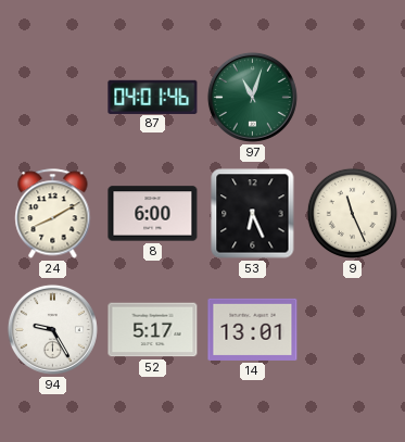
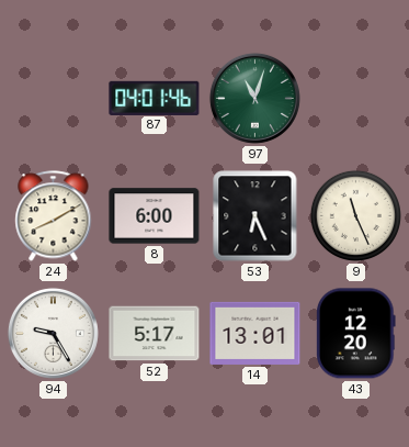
43: none -> 12:20 (356, 334)
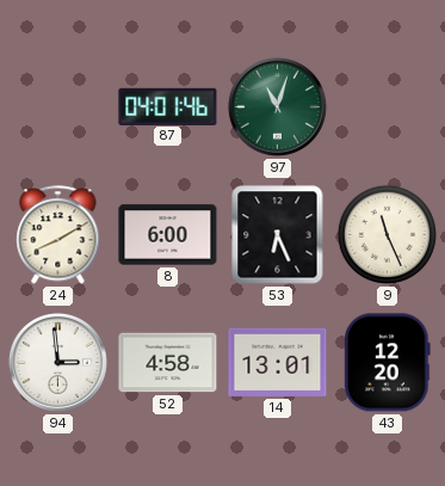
94: 9:25 -> 2:59 (57, 362)
52: 5:17 -> 4:58 (168, 363)
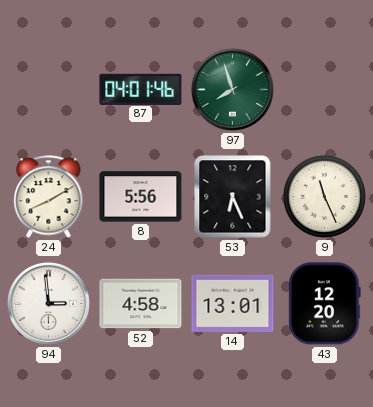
97: 11:03 -> 7:57 (232, 89)
8: 6:00 -> 5:56 (141, 197)
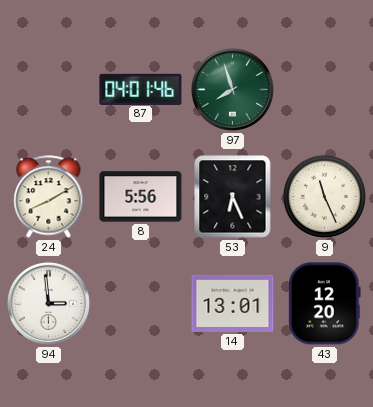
52: 4:58 -> none (141, 304)
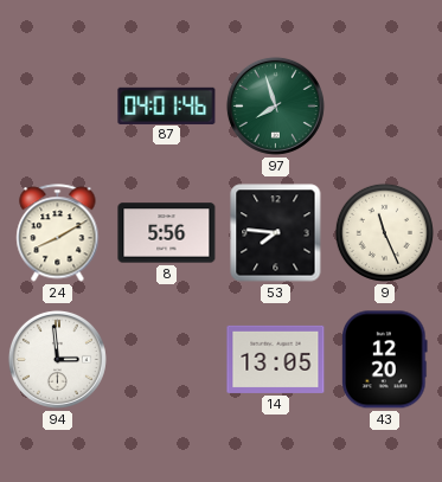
53: 6:26 -> 7:46 (276, 233)
14: 13:01 -> 13:05 (276, 359)
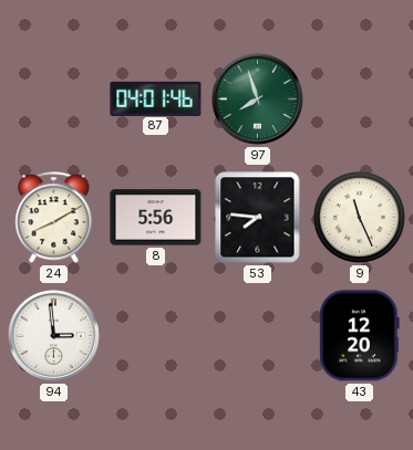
14: 13:05 -> none (276, 359)
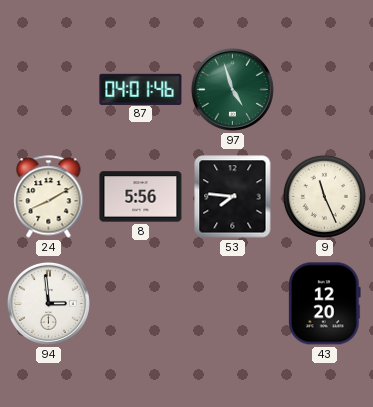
97: 7:57 -> 4:57 (232, 89)
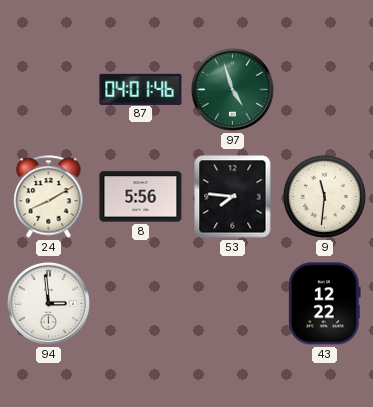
9: 11:26 -> 11:31 (324, 196)
43: 12:20 -> 12:22 (325, 304)
